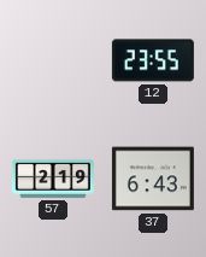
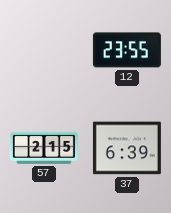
57: 2:19 -> 2:15 (44, 148)
37: 6:43 -> 6:39 (127, 148)
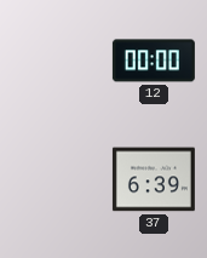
12: 23:55 -> 00:00 (154, 61)
57: 2:15 -> none (44, 148)
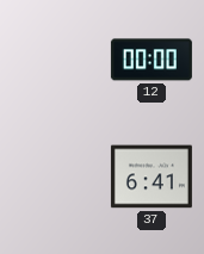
37: 6:39 -> 6:41 (152, 176)
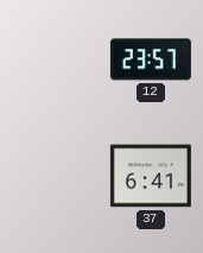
12: 00:00 -> 23:57 (151, 59)
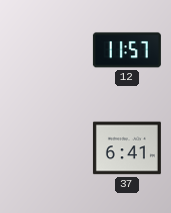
12: 23:57 -> 11:57 (127, 50)
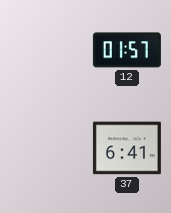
12: 11:57 -> 01:57 (127, 50)
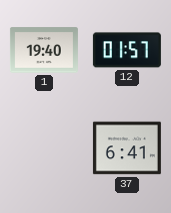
1: none -> 19:40 (44, 50)
